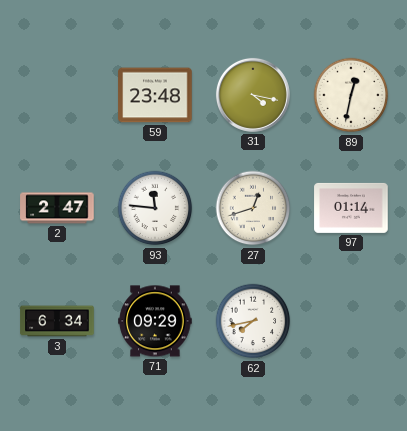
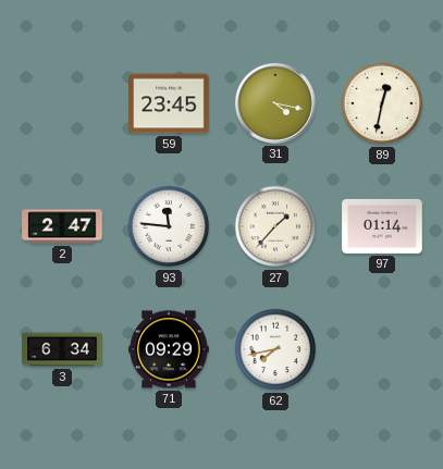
59: 23:48 -> 23:45 (169, 103)
27: 12:42 -> 1:37 (275, 226)
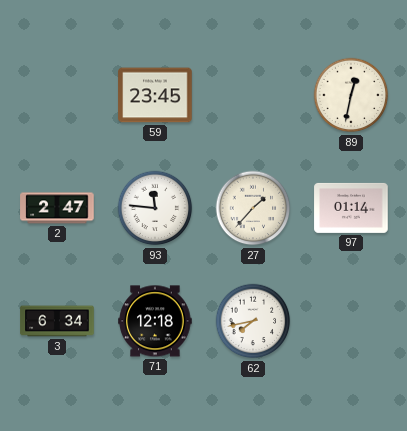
31: 4:17 -> none (275, 103)
71: 09:29 -> 12:18 (155, 321)
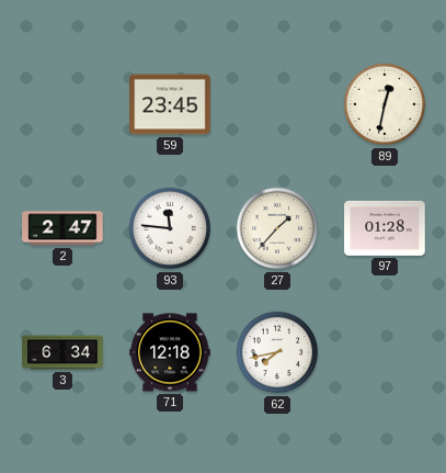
97: 01:14 -> 01:28 (385, 228)
